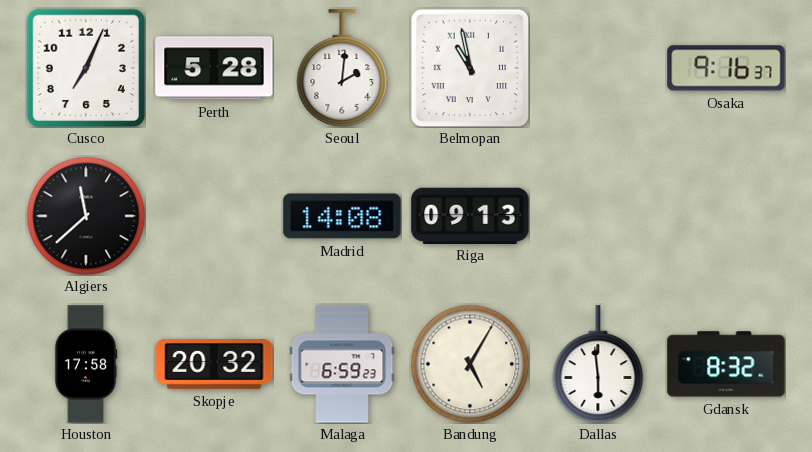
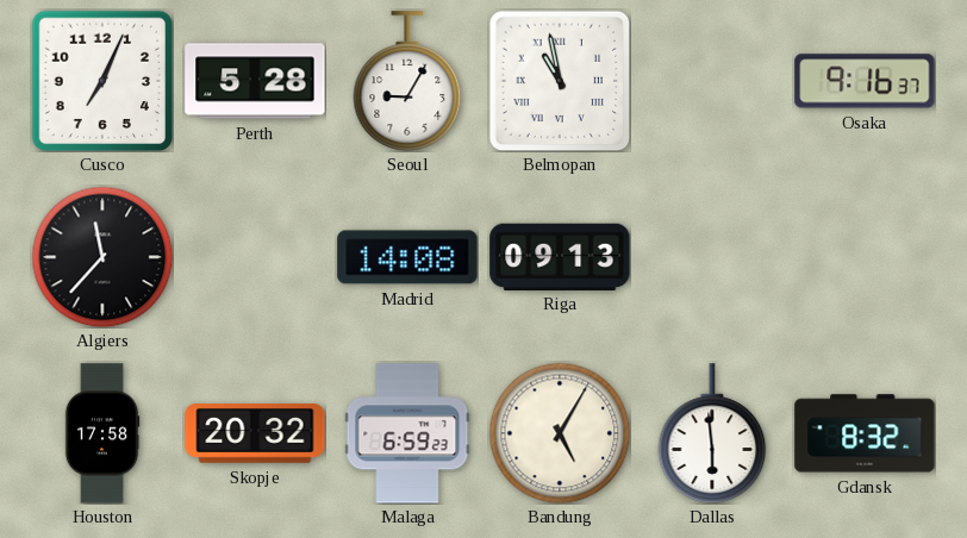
Seoul: 2:01 -> 9:05 (407, 81)
Algiers: 11:38 -> 11:37 (102, 257)
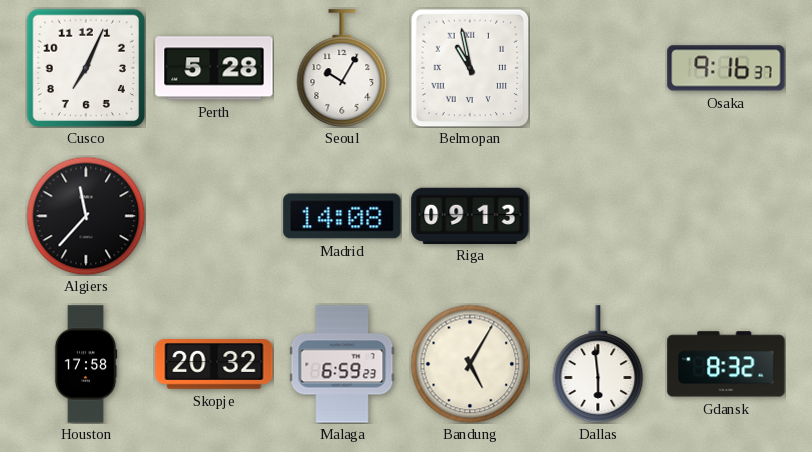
Seoul: 9:05 -> 10:05 (342, 68)
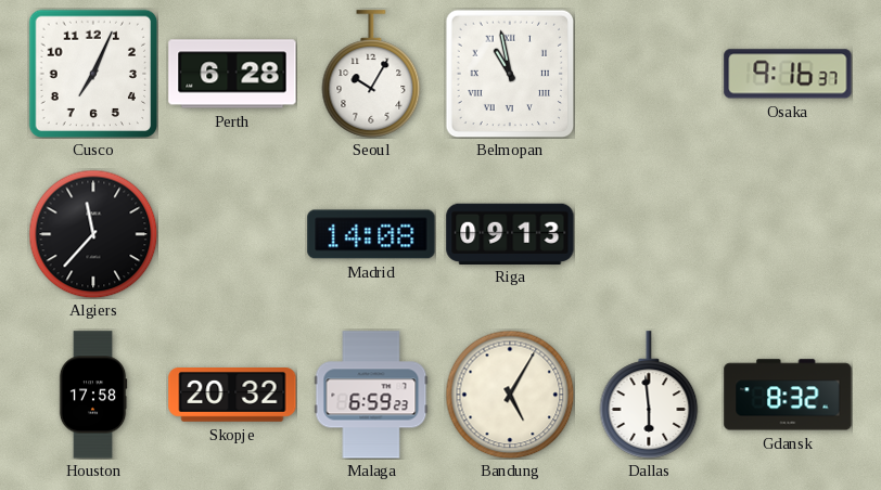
Perth: 5:28 -> 6:28 (232, 74)
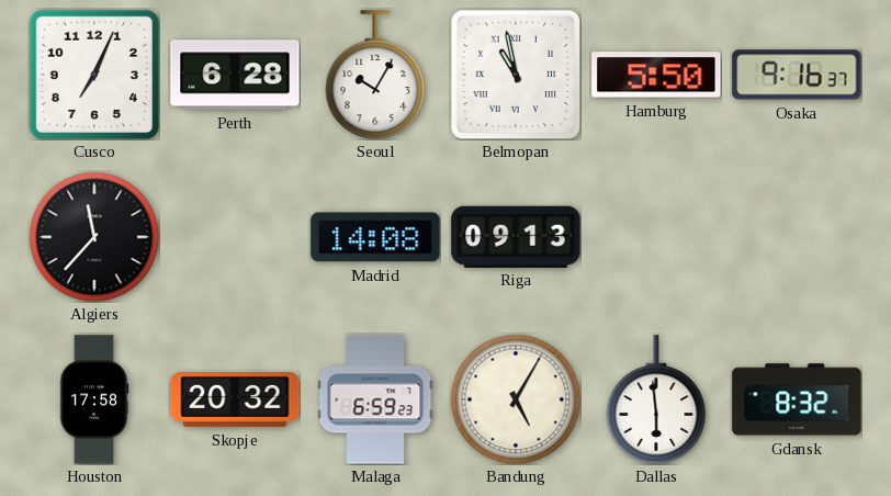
Hamburg: none -> 5:50 (656, 75)
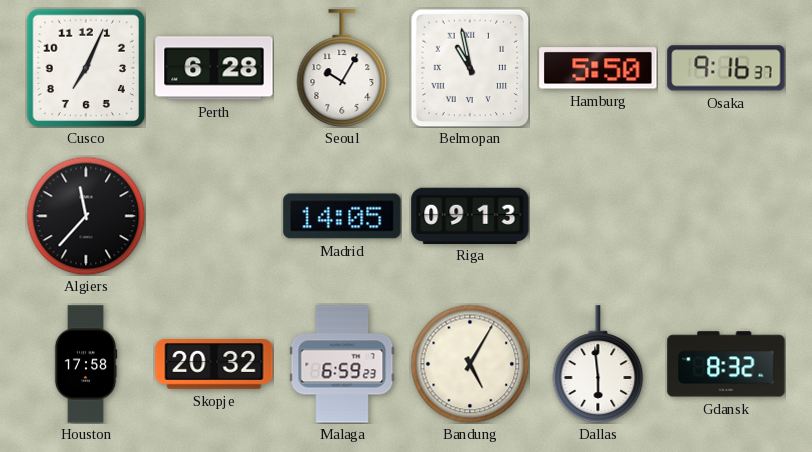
Madrid: 14:08 -> 14:05 (342, 216)
